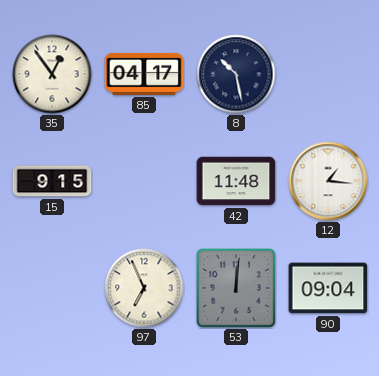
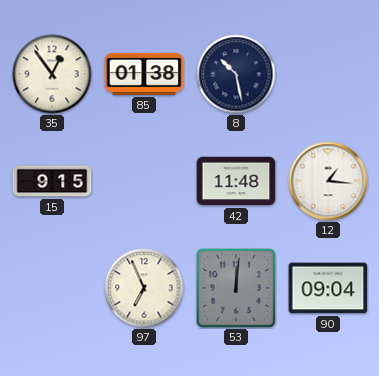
85: 04:17 -> 01:38 (144, 74)
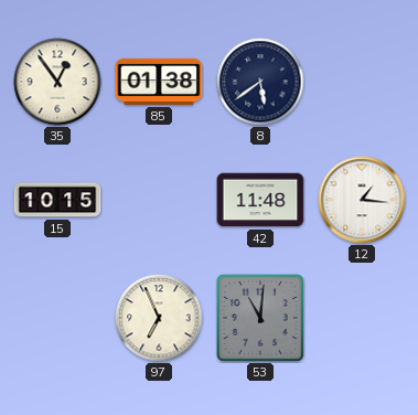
8: 10:28 -> 5:39 (260, 82)
15: 9:15 -> 10:15 (57, 200)
53: 12:01 -> 11:01 (260, 318)
90: 09:04 -> none (328, 288)
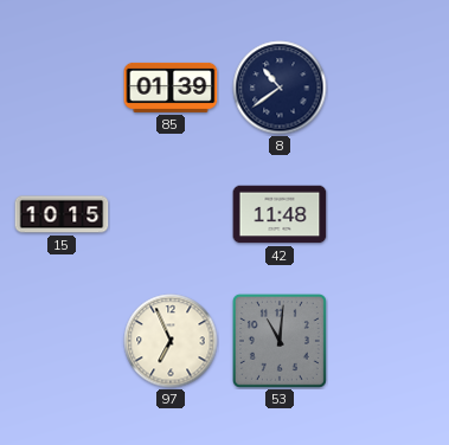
35: 12:54 -> none (57, 82)
85: 01:38 -> 01:39 (171, 88)
8: 5:39 -> 10:39 (280, 88)
12: 1:16 -> none (362, 200)
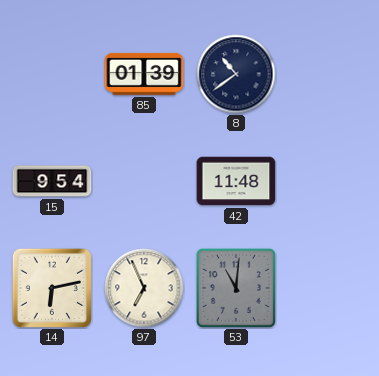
15: 10:15 -> 9:54 (52, 181)
14: none -> 6:13 (52, 288)
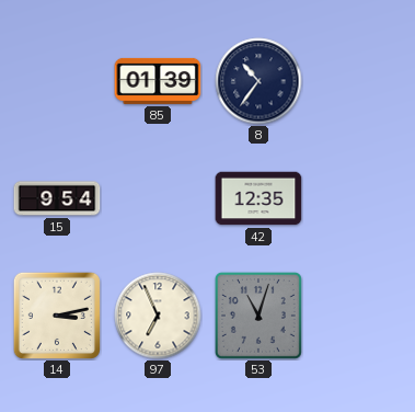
8: 10:39 -> 10:36 (258, 81)
42: 11:48 -> 12:35 (258, 198)
14: 6:13 -> 3:13 (57, 316)
53: 11:01 -> 11:03 (258, 316)
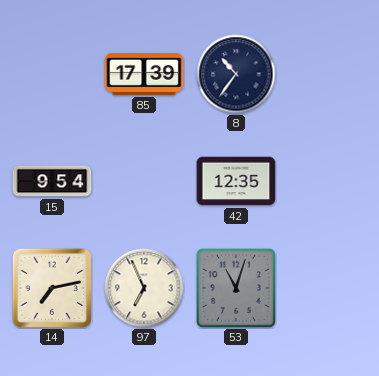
85: 01:39 -> 17:39 (144, 74)
14: 3:13 -> 7:13 (52, 288)
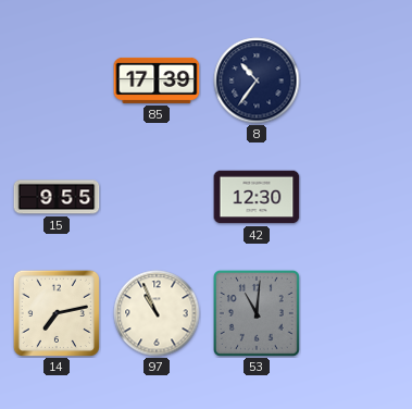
15: 9:54 -> 9:55 (57, 197)
42: 12:35 -> 12:30 (257, 197)
97: 6:56 -> 10:56 (157, 313)
53: 11:03 -> 11:01 (257, 313)
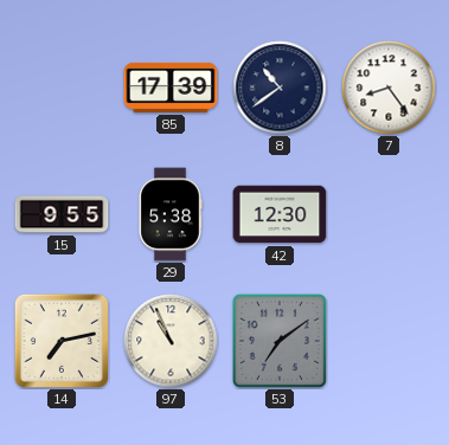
8: 10:36 -> 10:39 (280, 88)
7: none -> 8:24 (389, 88)
29: none -> 5:38 (171, 214)
53: 11:01 -> 7:09 (280, 341)
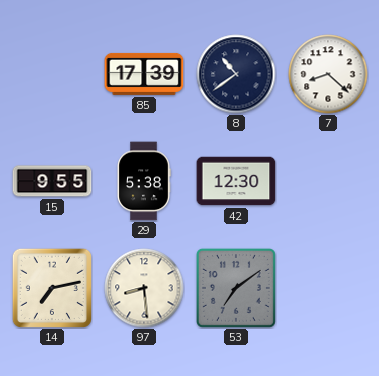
7: 8:24 -> 8:22 (328, 74)
97: 10:56 -> 8:29 (144, 288)
